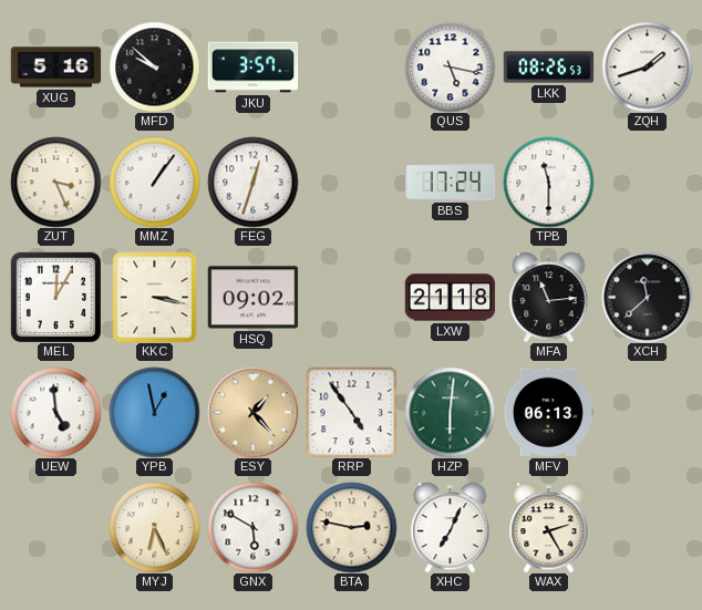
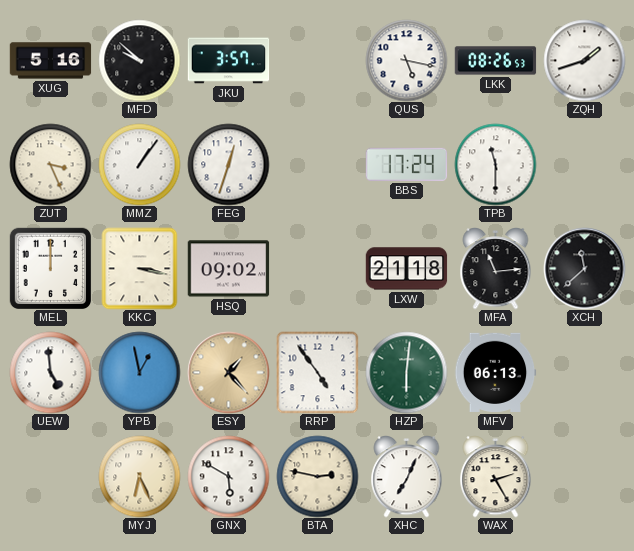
MEL: 12:05 -> 12:00 (50, 268)
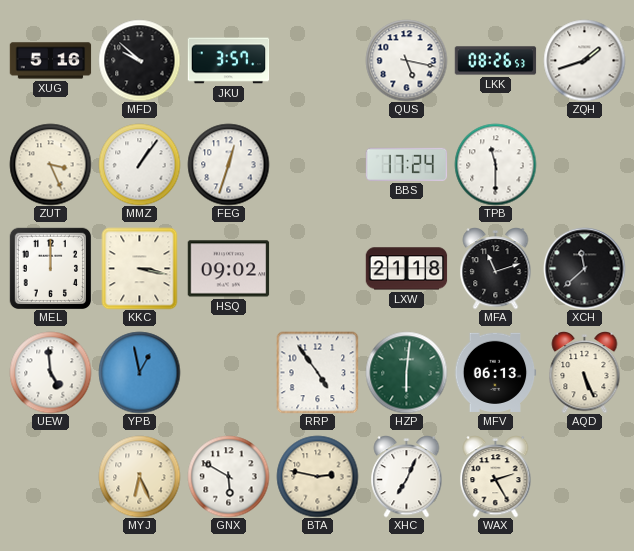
MFA: 11:14 -> 11:12 (496, 269)
ESY: 1:23 -> none (228, 372)
AQD: none -> 5:26 (585, 373)
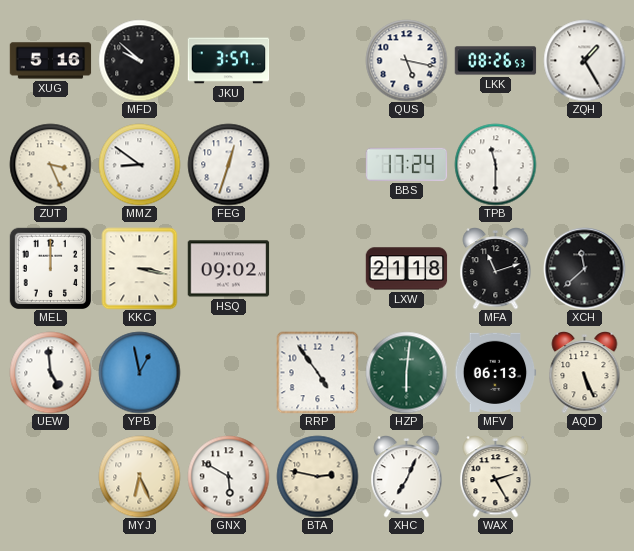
ZQH: 1:42 -> 1:25 (584, 60)
MMZ: 1:06 -> 8:51 (139, 164)
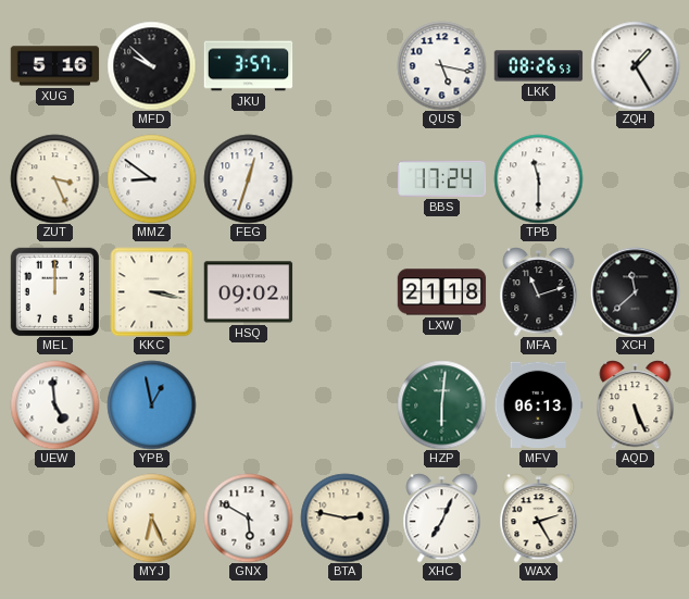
RRP: 4:54 -> none (317, 372)
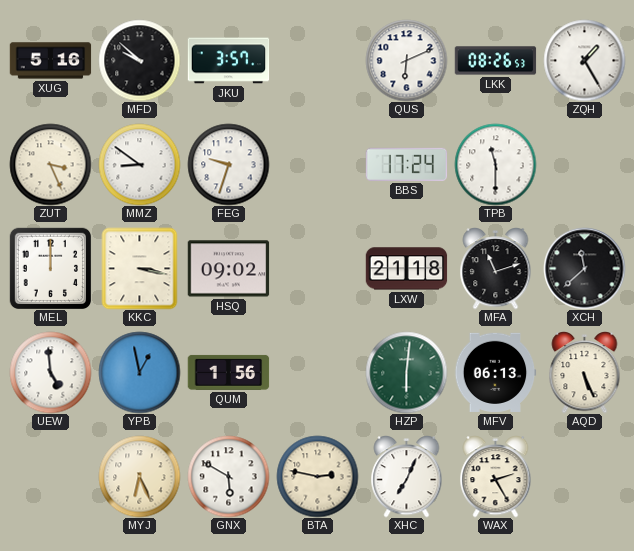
QUS: 5:17 -> 6:11 (406, 60)
FEG: 12:33 -> 9:33 (228, 164)
QUM: none -> 1:56 (228, 372)
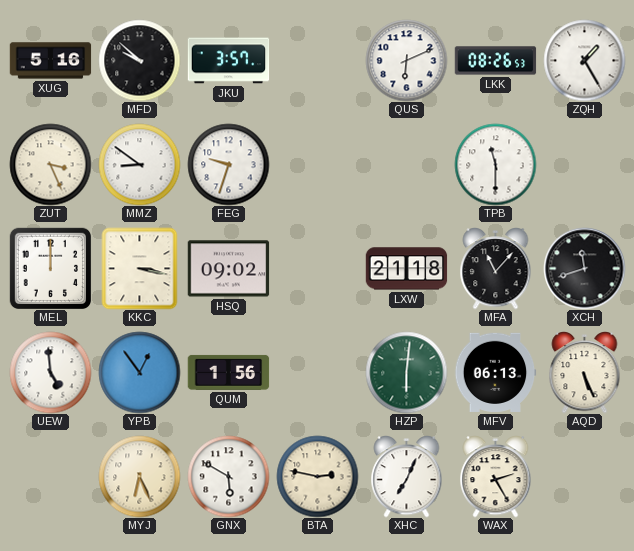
BBS: 17:24 -> none (406, 164)
MFA: 11:12 -> 11:07 (496, 269)
XCH: 11:38 -> 11:42 (584, 268)
YPB: 12:58 -> 12:54 (139, 372)
